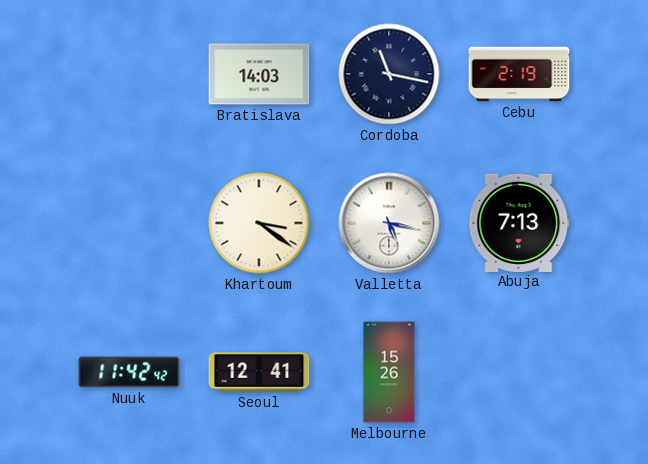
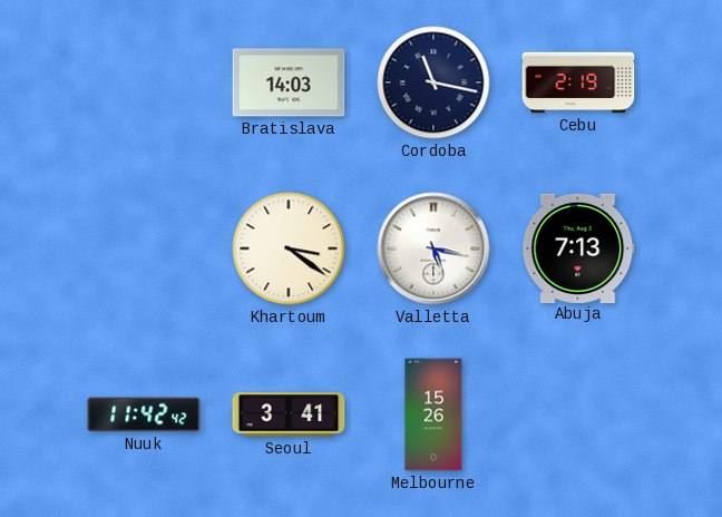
Seoul: 12:41 -> 3:41 (289, 414)
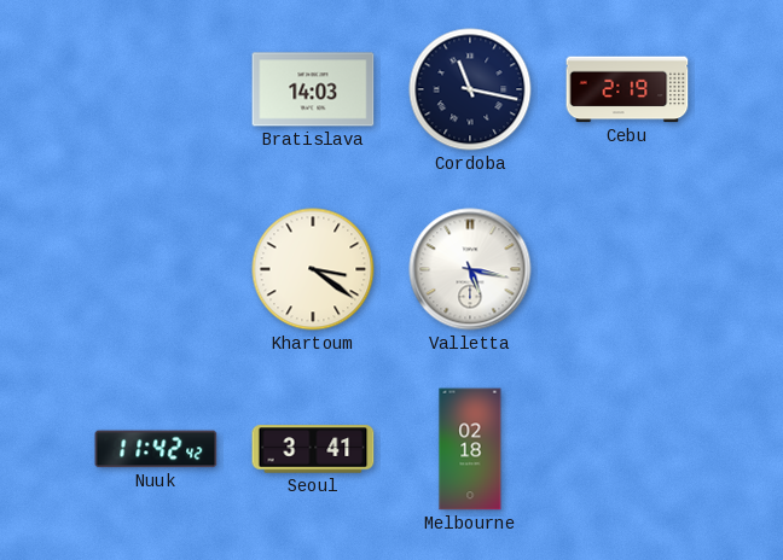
Abuja: 7:13 -> none (578, 247)
Melbourne: 15:26 -> 02:18 (470, 449)
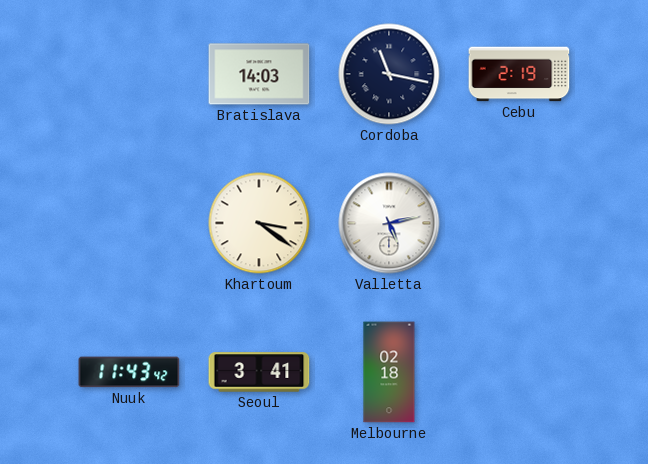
Valletta: 5:17 -> 5:13 (389, 223)
Nuuk: 11:42 -> 11:43 (129, 372)
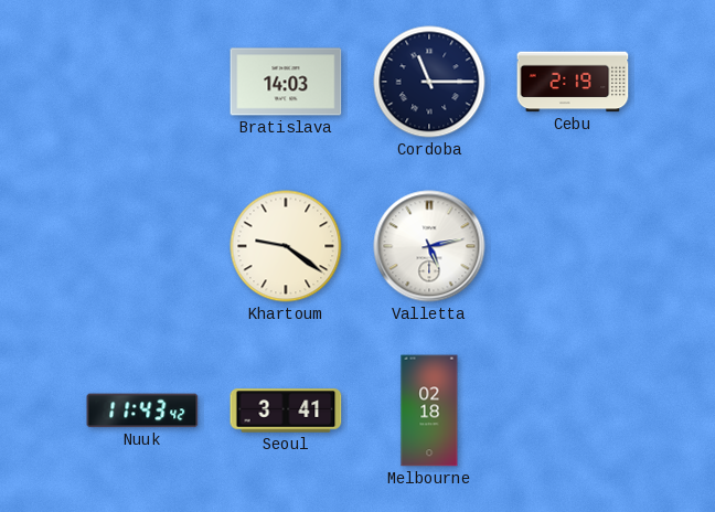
Cordoba: 11:17 -> 11:15 (429, 82)
Khartoum: 3:21 -> 9:21 (286, 246)
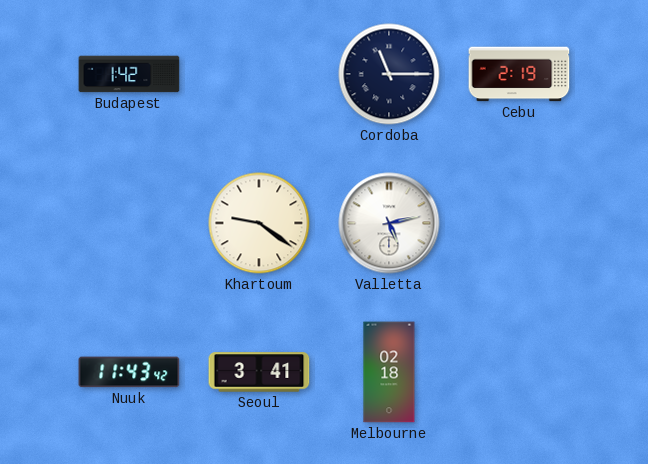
Budapest: none -> 1:42 (129, 74)
Bratislava: 14:03 -> none (286, 82)
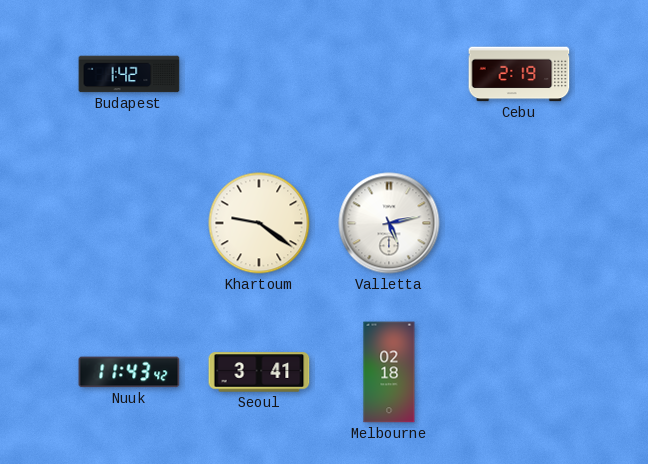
Cordoba: 11:15 -> none (389, 74)
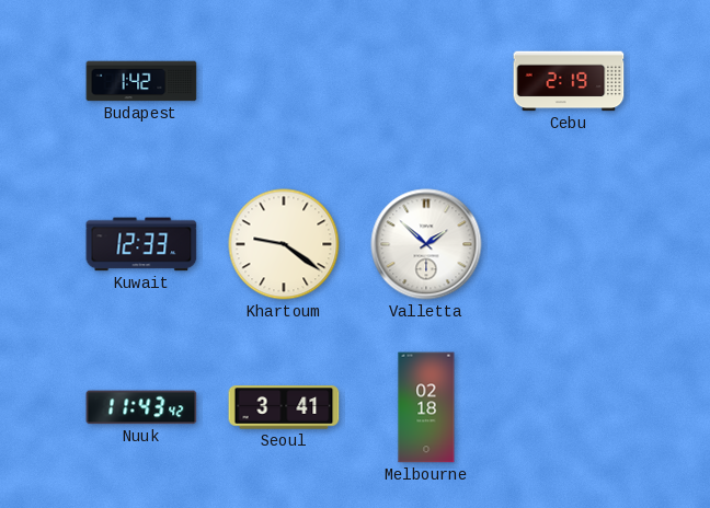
Kuwait: none -> 12:33 (141, 244)
Valletta: 5:13 -> 1:52 (426, 244)
